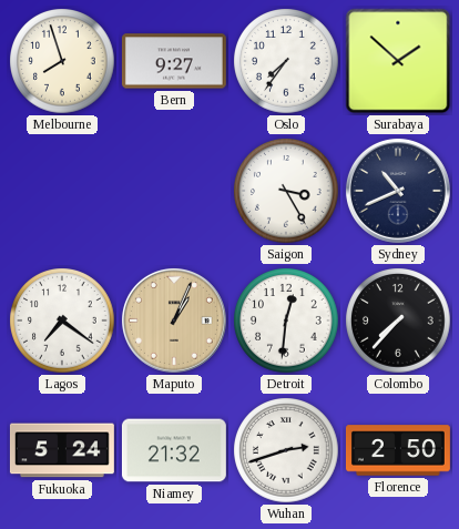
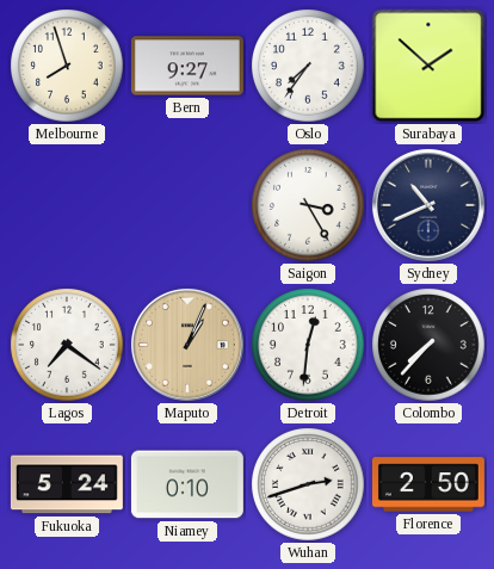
Niamey: 21:32 -> 0:10 (187, 484)
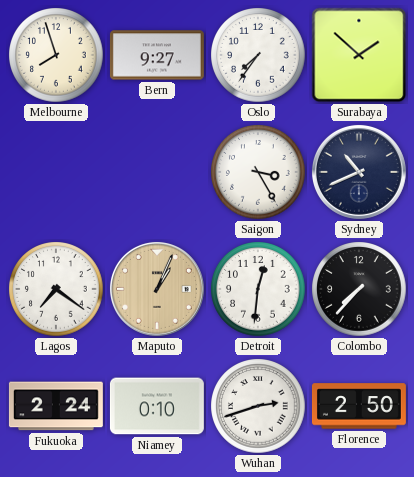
Fukuoka: 5:24 -> 2:24 (56, 406)
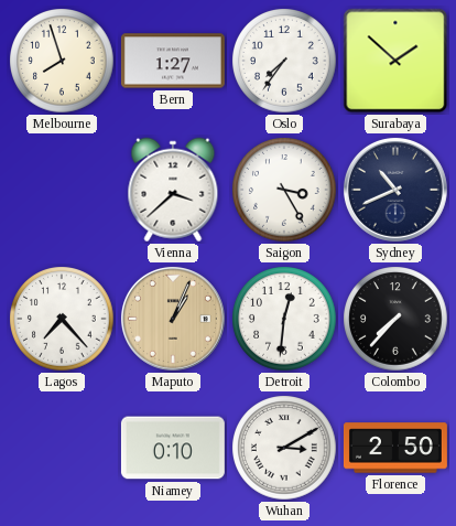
Bern: 9:27 -> 1:27 (173, 61)
Vienna: none -> 3:38 (173, 190)
Lagos: 7:21 -> 7:23 (62, 319)
Fukuoka: 2:24 -> none (56, 406)
Wuhan: 2:42 -> 3:10 (284, 448)
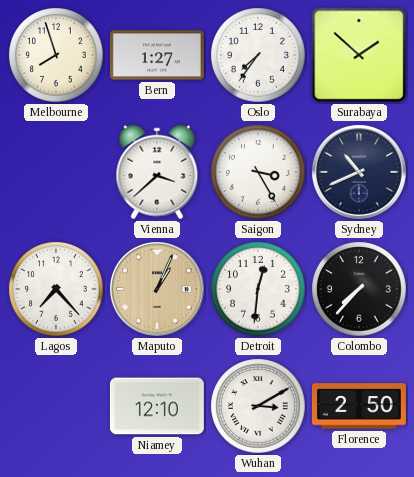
Niamey: 0:10 -> 12:10 (157, 406)
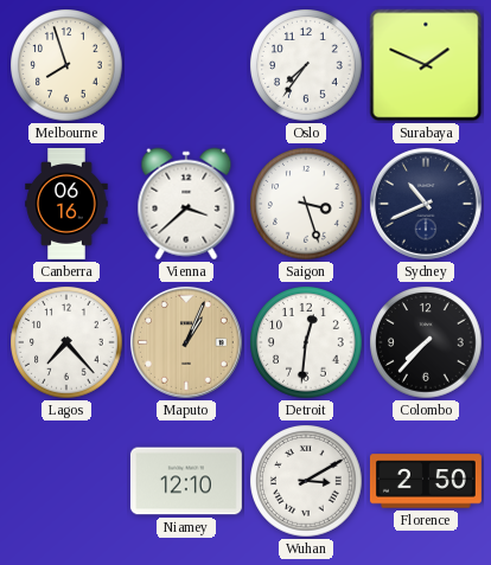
Bern: 1:27 -> none (157, 55)
Surabaya: 1:52 -> 1:49 (426, 65)
Canberra: none -> 06:16 (66, 204)
Saigon: 3:25 -> 3:27 (306, 204)
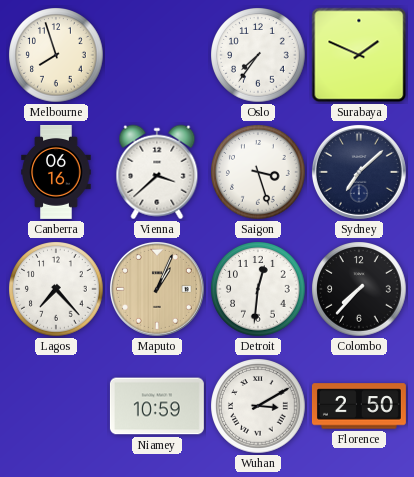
Sydney: 10:41 -> 7:08 (359, 172)
Niamey: 12:10 -> 10:59 (157, 406)
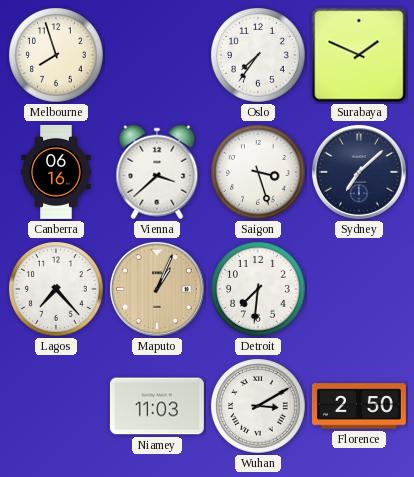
Detroit: 12:31 -> 7:31 (258, 289)
Colombo: 7:37 -> none (359, 289)
Niamey: 10:59 -> 11:03 (157, 406)
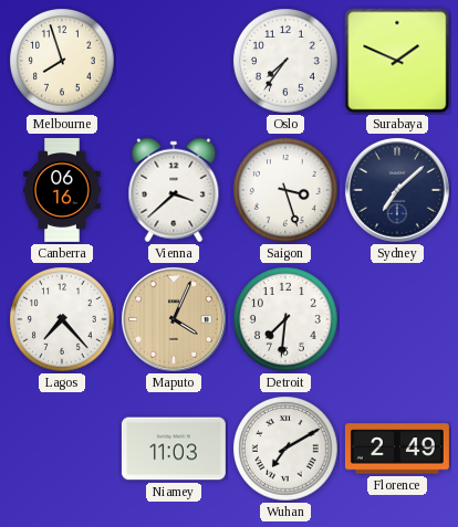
Maputo: 1:04 -> 4:04 (174, 319)
Wuhan: 3:10 -> 7:10 (285, 449)
Florence: 2:50 -> 2:49 (397, 449)
